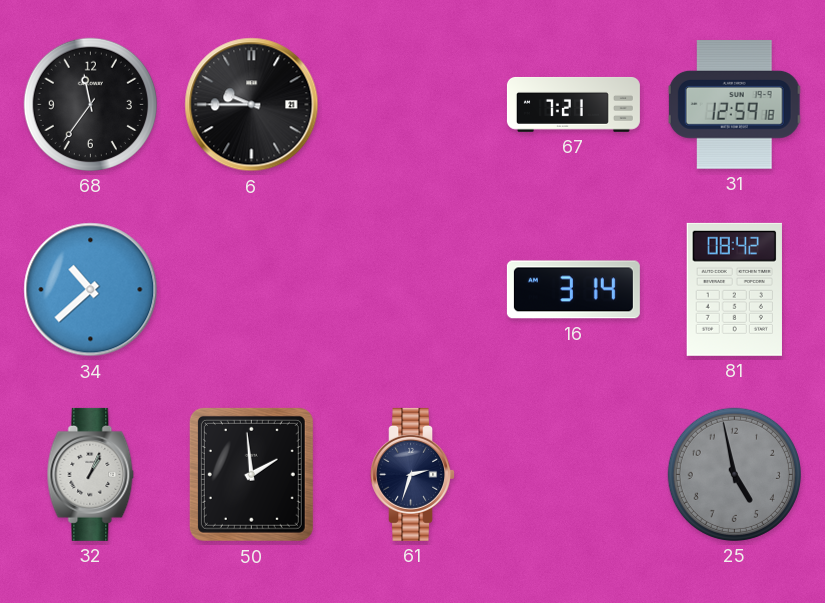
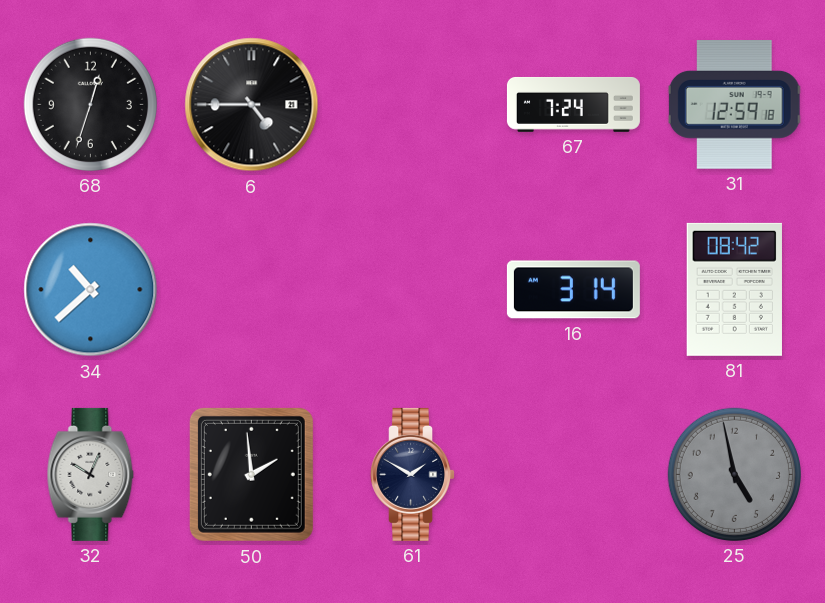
68: 11:36 -> 12:33 (90, 104)
6: 9:45 -> 4:45 (252, 105)
67: 7:21 -> 7:24 (573, 104)
32: 1:04 -> 10:04 (91, 474)
61: 2:33 -> 1:50 (413, 474)
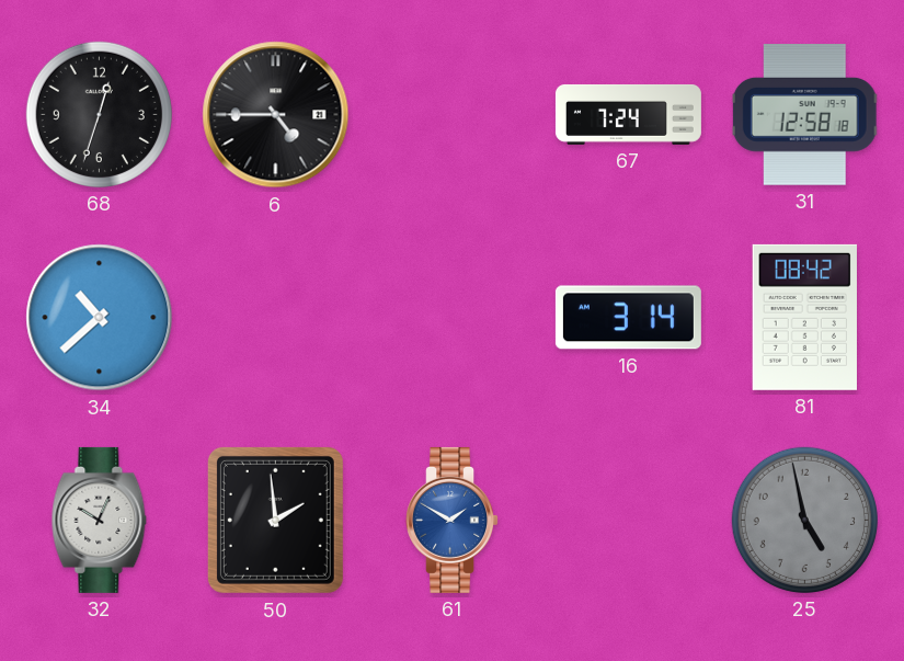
31: 12:59 -> 12:58 (805, 115)
61 dial: navy -> blue (453, 520)
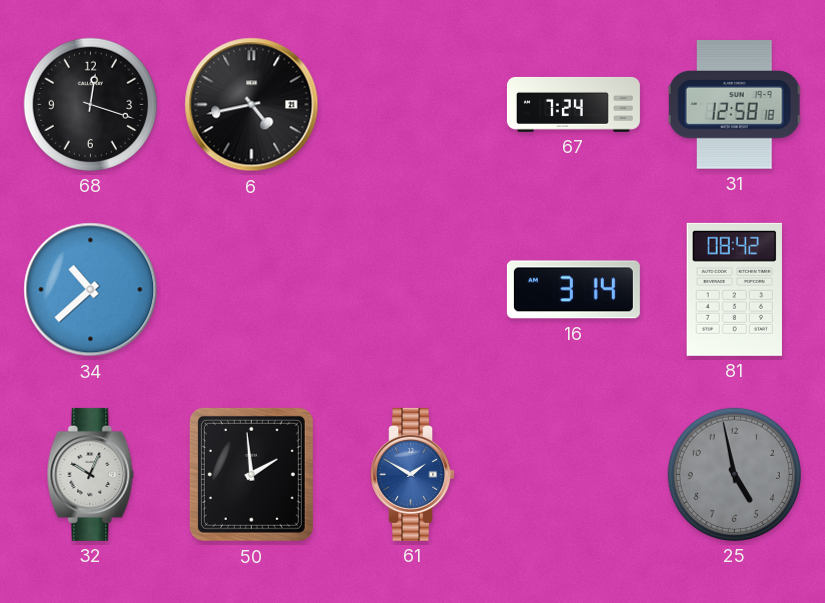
68: 12:33 -> 12:18 (90, 104)
6: 4:45 -> 4:43 (252, 105)
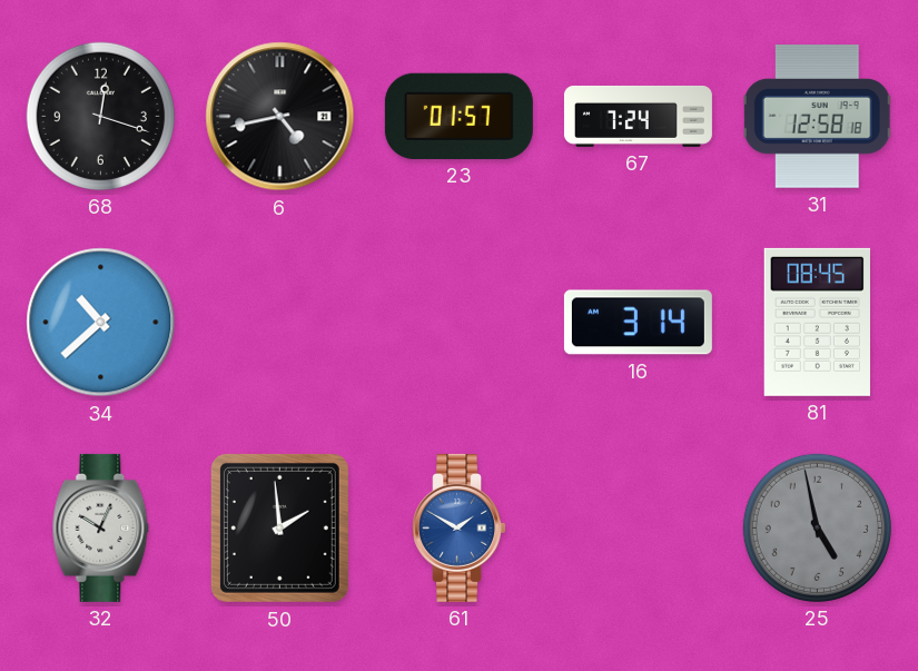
23: none -> 01:57 (458, 116)
81: 08:42 -> 08:45 (817, 322)
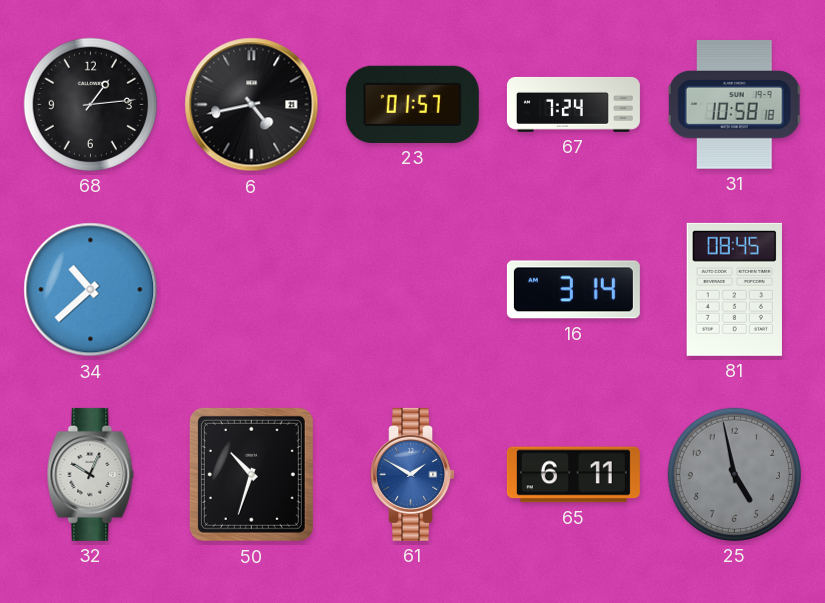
68: 12:18 -> 1:14 (90, 104)
31: 12:58 -> 10:58 (735, 105)
50: 1:59 -> 10:33 (251, 474)
65: none -> 6:11 (573, 475)
